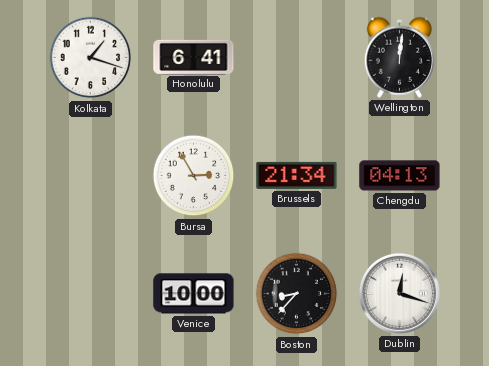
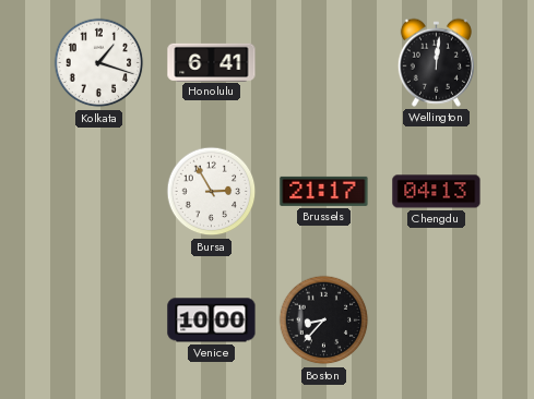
Brussels: 21:34 -> 21:17 (324, 191)
Dublin: 12:18 -> none (399, 293)
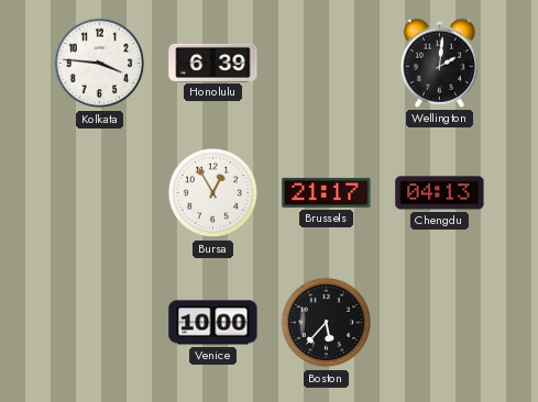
Kolkata: 1:18 -> 3:46 (100, 64)
Honolulu: 6:41 -> 6:39 (213, 63)
Wellington: 12:01 -> 2:01 (439, 63)
Bursa: 2:55 -> 12:55 (213, 193)
Boston: 8:37 -> 5:37 (327, 323)
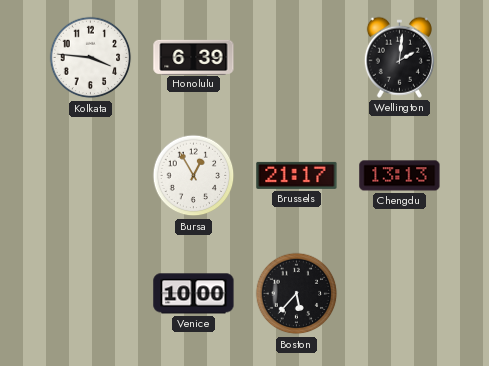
Chengdu: 04:13 -> 13:13 (400, 176)
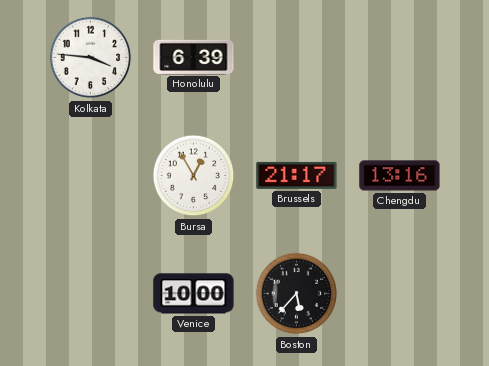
Wellington: 2:01 -> none (399, 57)
Chengdu: 13:13 -> 13:16 (400, 176)
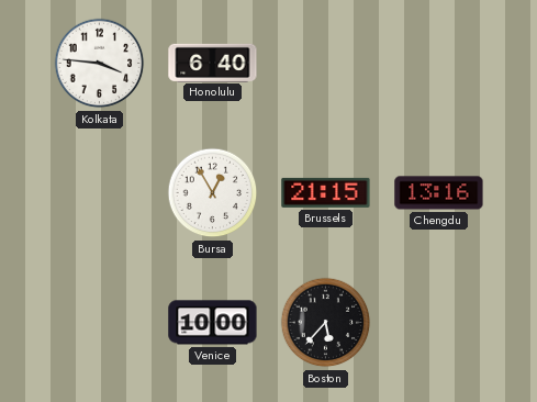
Honolulu: 6:39 -> 6:40 (213, 63)
Brussels: 21:17 -> 21:15 (326, 192)
